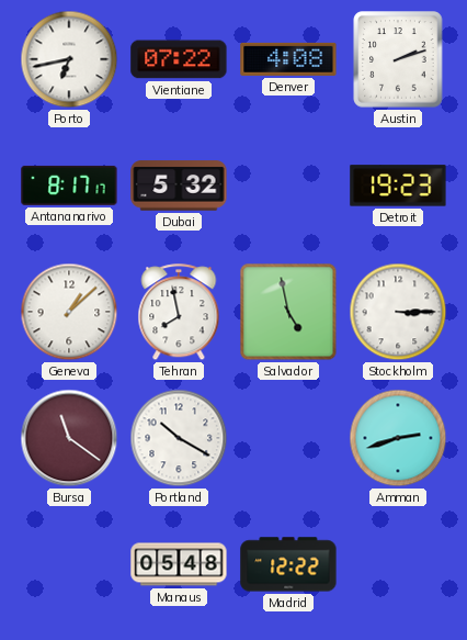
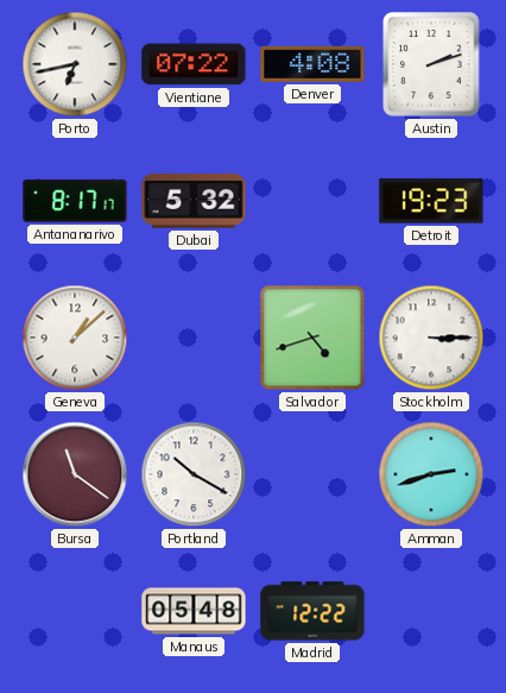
Tehran: 7:58 -> none (179, 313)
Salvador: 4:58 -> 4:42 (312, 338)
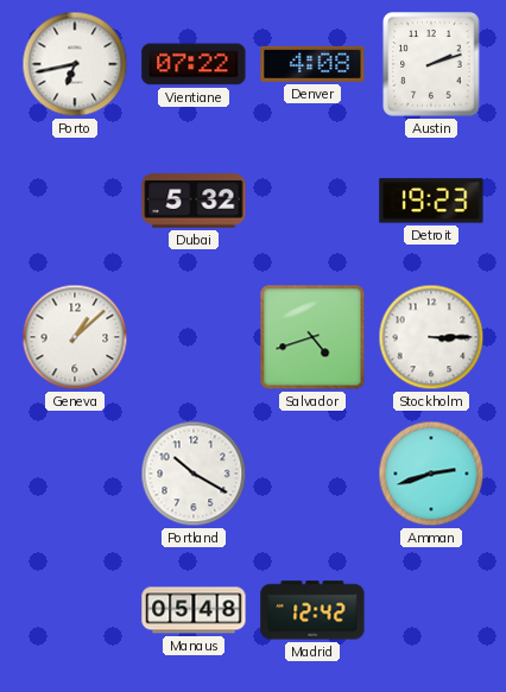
Antananarivo: 8:17 -> none (75, 201)
Bursa: 11:21 -> none (75, 474)
Madrid: 12:22 -> 12:42 (312, 610)
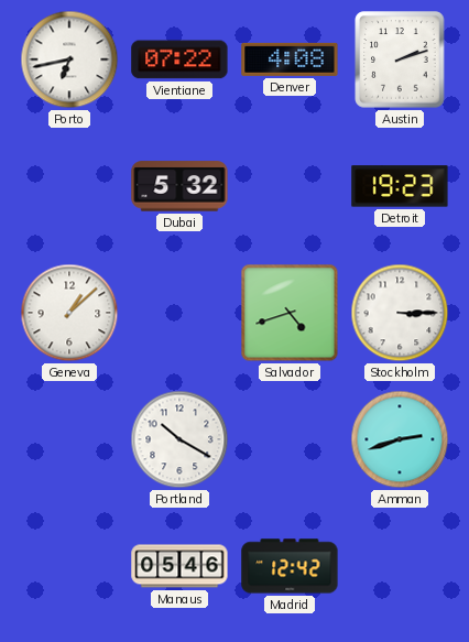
Manaus: 05:48 -> 05:46 (179, 566)
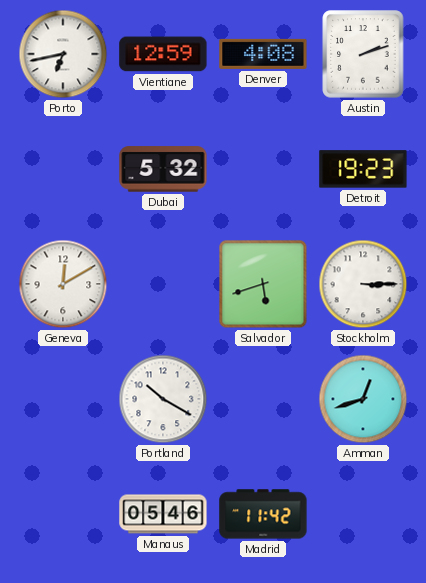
Vientiane: 07:22 -> 12:59 (163, 54)
Geneva: 1:08 -> 12:10 (63, 284)
Salvador: 4:42 -> 5:42 (263, 284)
Amman: 2:42 -> 12:42 (363, 399)
Madrid: 12:42 -> 11:42 (263, 514)
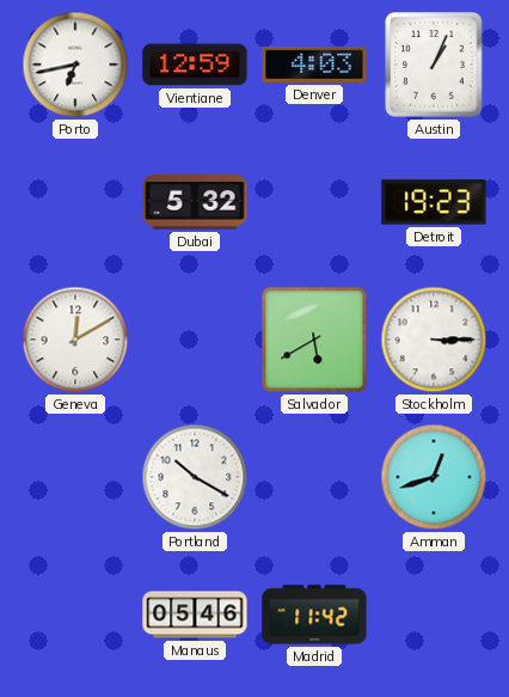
Denver: 4:08 -> 4:03 (314, 65)
Austin: 2:12 -> 1:04 (434, 65)
Salvador: 5:42 -> 5:40 (314, 340)
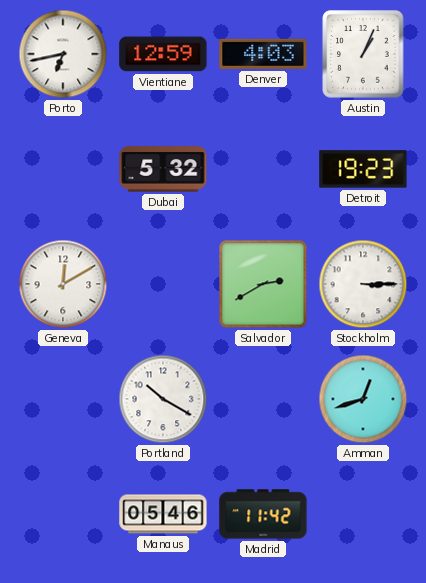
Salvador: 5:40 -> 2:40 (263, 284)
